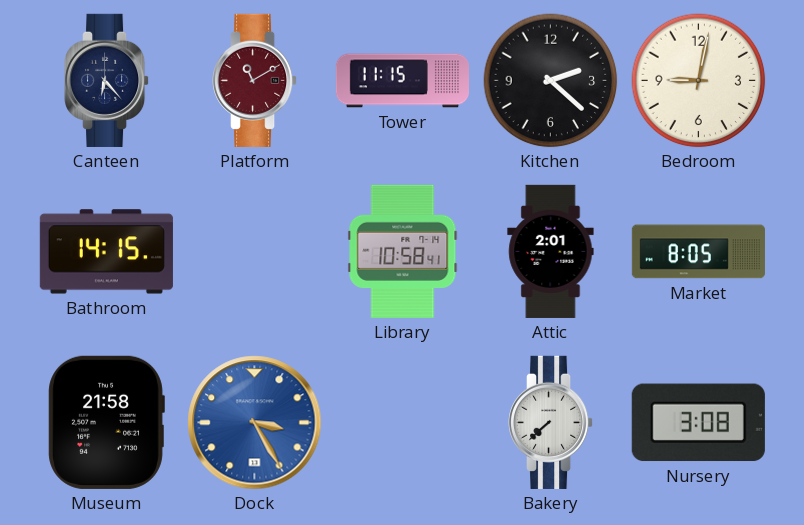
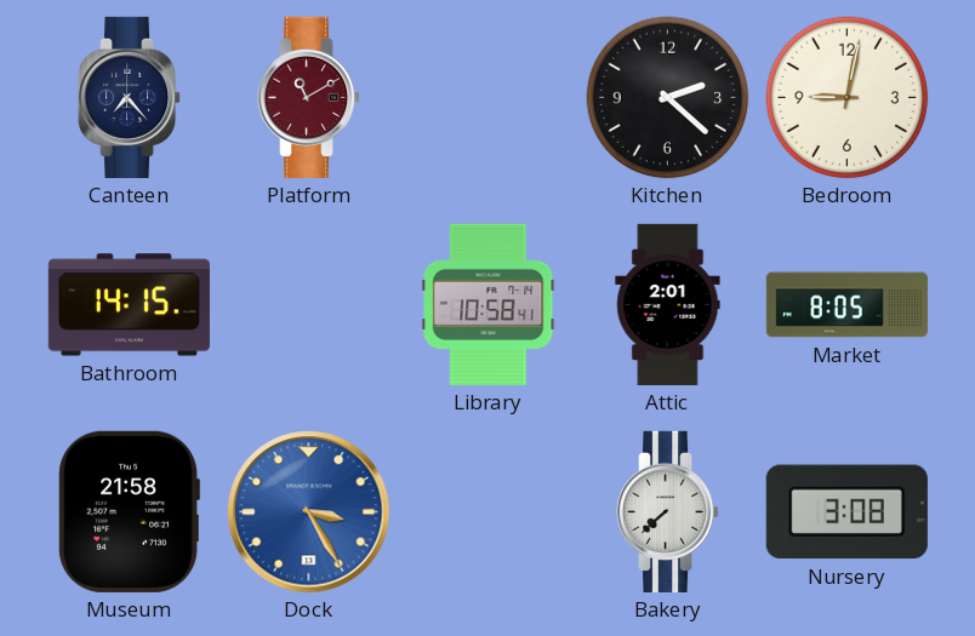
Canteen: 6:23 -> 7:23 (131, 97)
Tower: 11:15 -> none (402, 81)
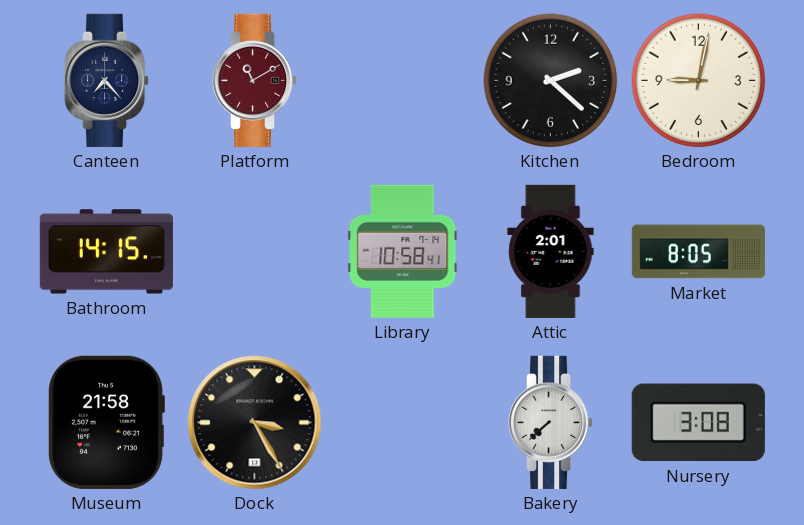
Dock dial: blue -> black (255, 423)
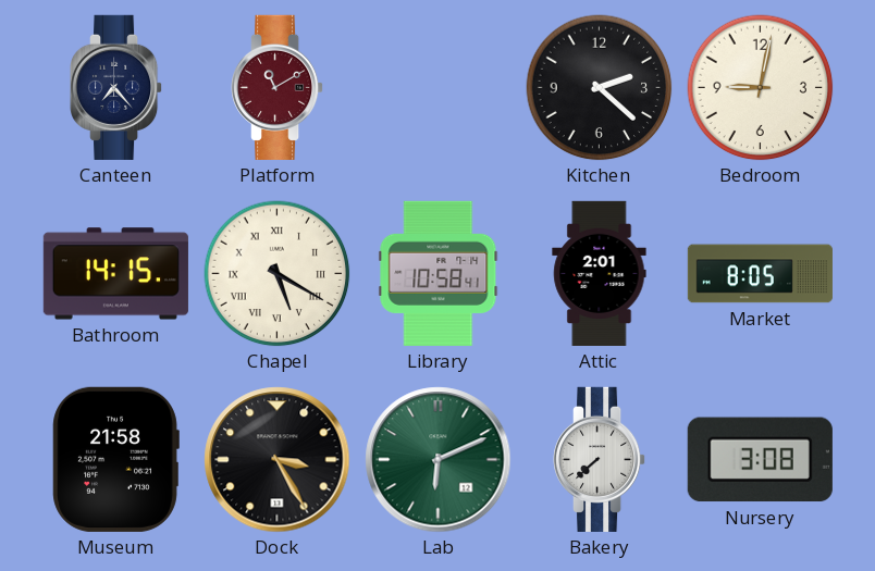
Chapel: none -> 5:20 (278, 274)
Lab: none -> 6:11 (439, 460)
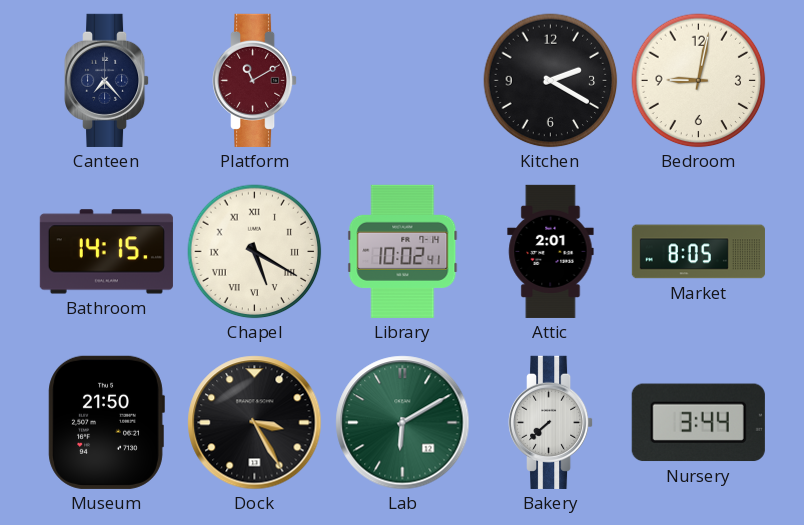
Kitchen: 2:22 -> 2:20 (551, 81)
Library: 10:58 -> 10:02 (403, 251)
Museum: 21:58 -> 21:50 (106, 422)
Lab: 6:11 -> 6:10 (403, 423)
Nursery: 3:08 -> 3:44 (698, 423)
